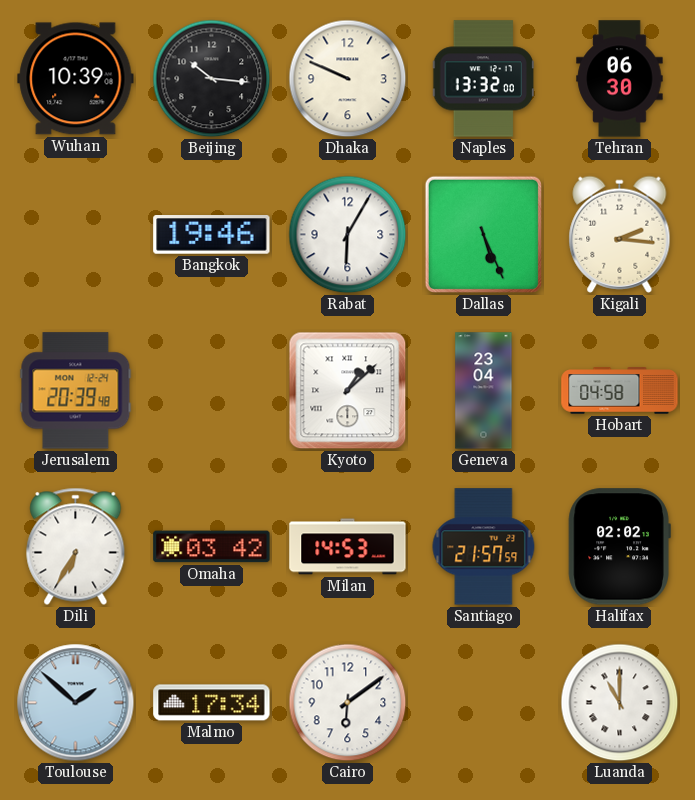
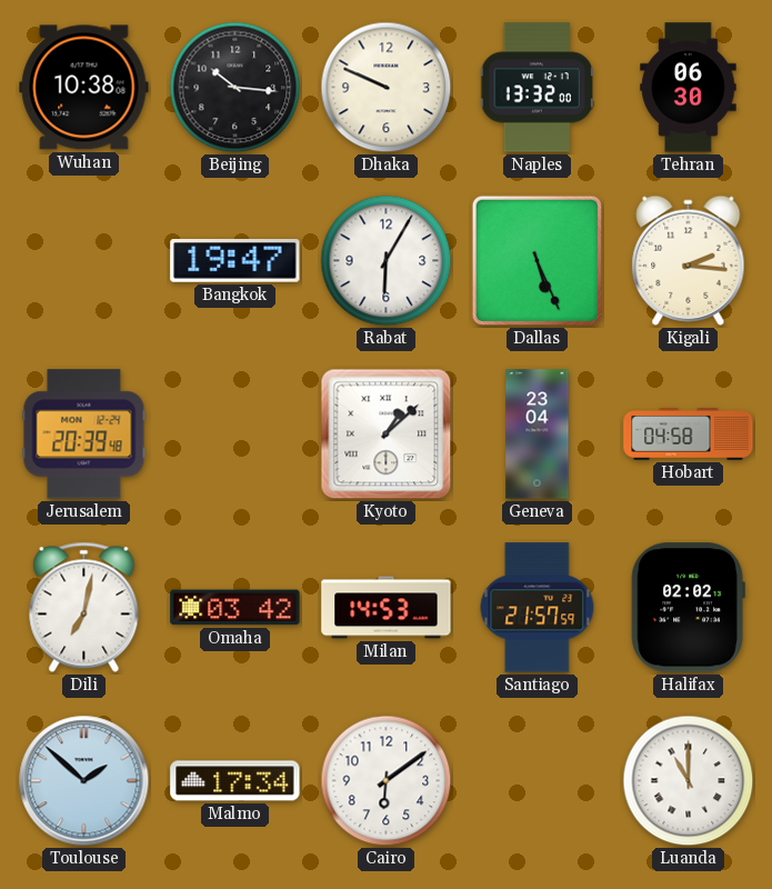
Wuhan: 10:39 -> 10:38 (84, 88)
Bangkok: 19:46 -> 19:47 (235, 261)
Dili: 6:35 -> 7:02 (84, 607)
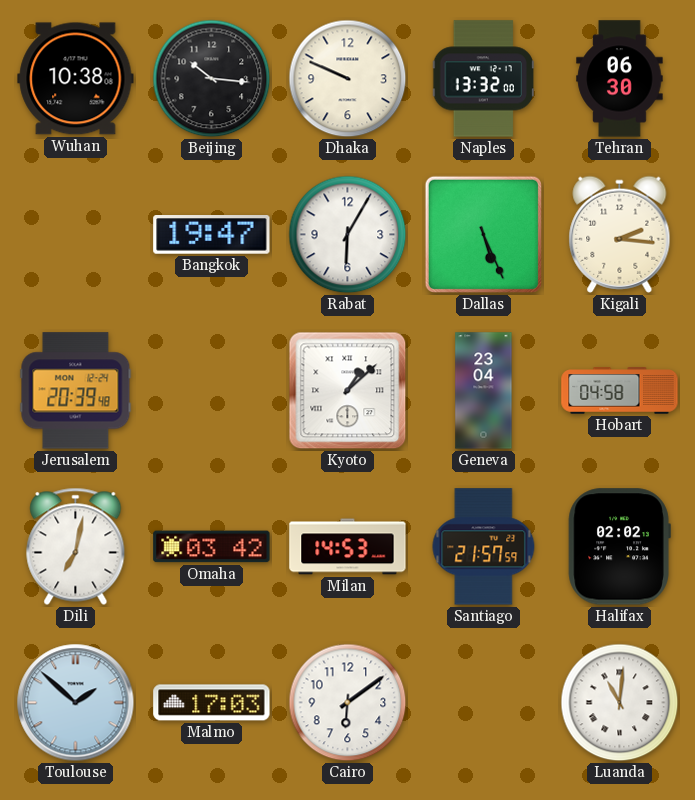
Malmo: 17:34 -> 17:03 (212, 703)
Luanda: 11:00 -> 11:01 (620, 703)
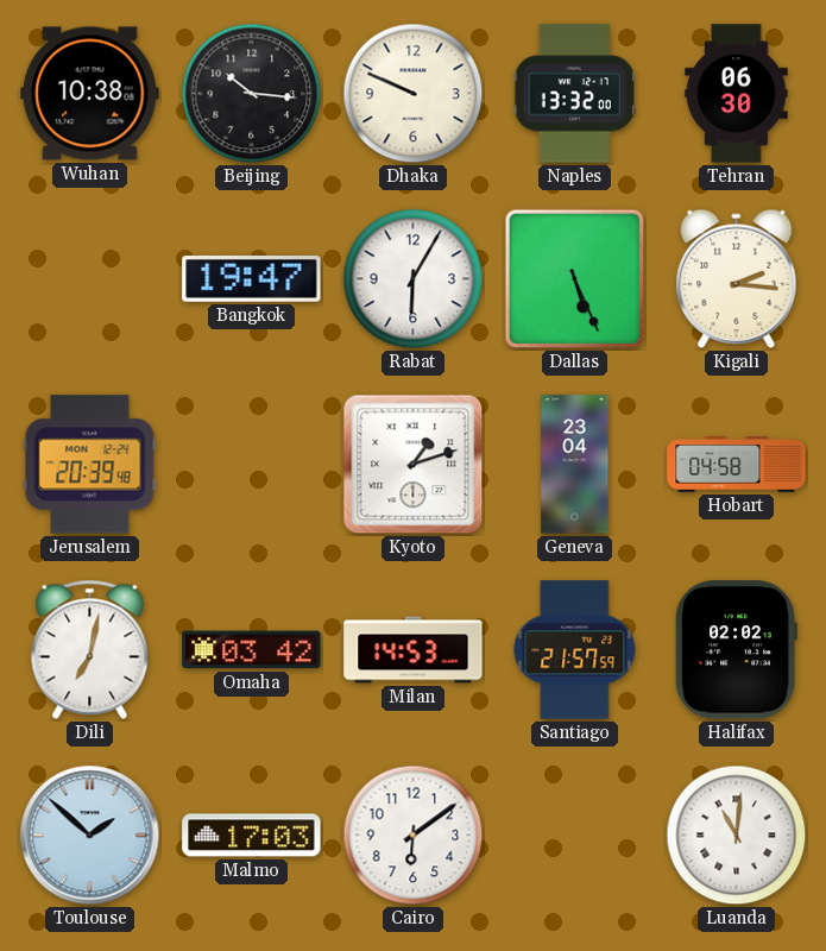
Kyoto: 1:08 -> 1:12 (414, 465)
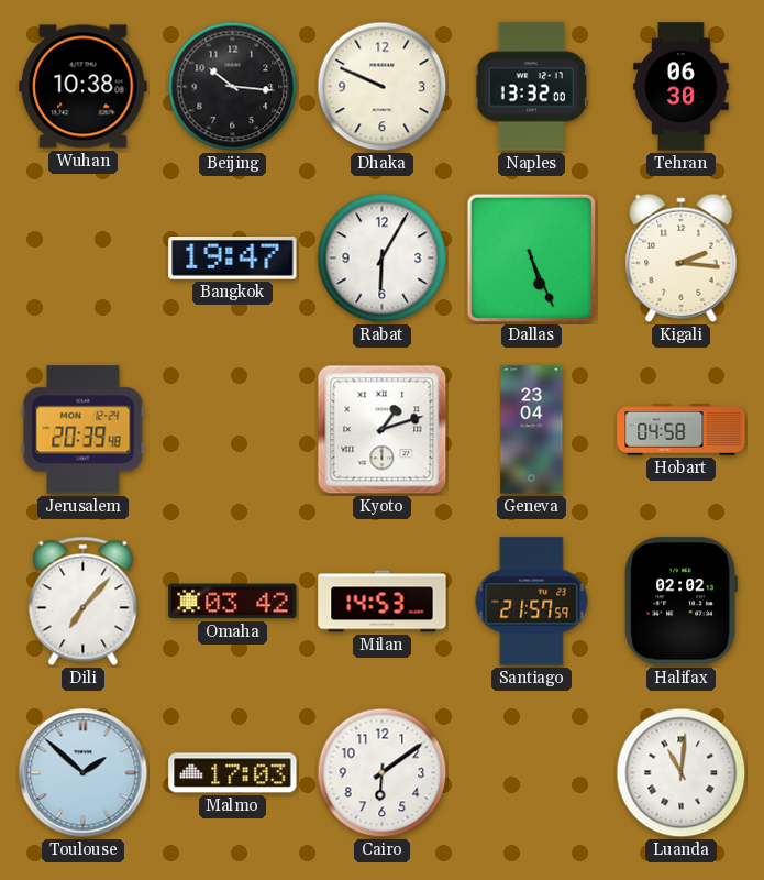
Dili: 7:02 -> 7:07 (84, 601)
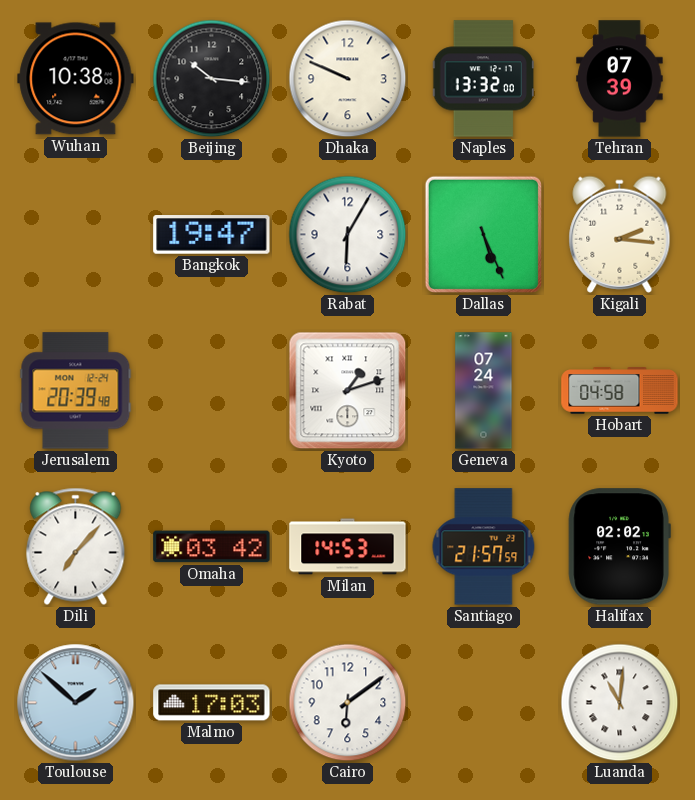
Tehran: 06:30 -> 07:39 (620, 79)
Geneva: 23:04 -> 07:24 (484, 391)
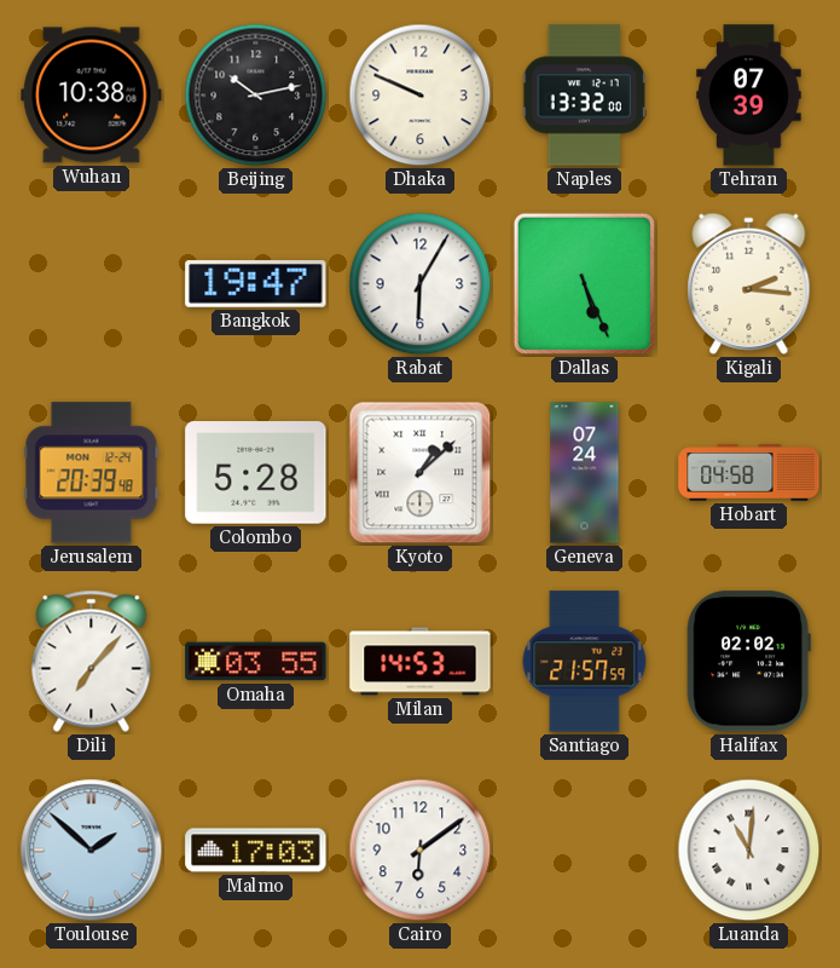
Beijing: 10:16 -> 10:13 (256, 96)
Colombo: none -> 5:28 (256, 473)
Kyoto: 1:12 -> 1:08 (421, 473)
Omaha: 03:42 -> 03:55 (256, 662)
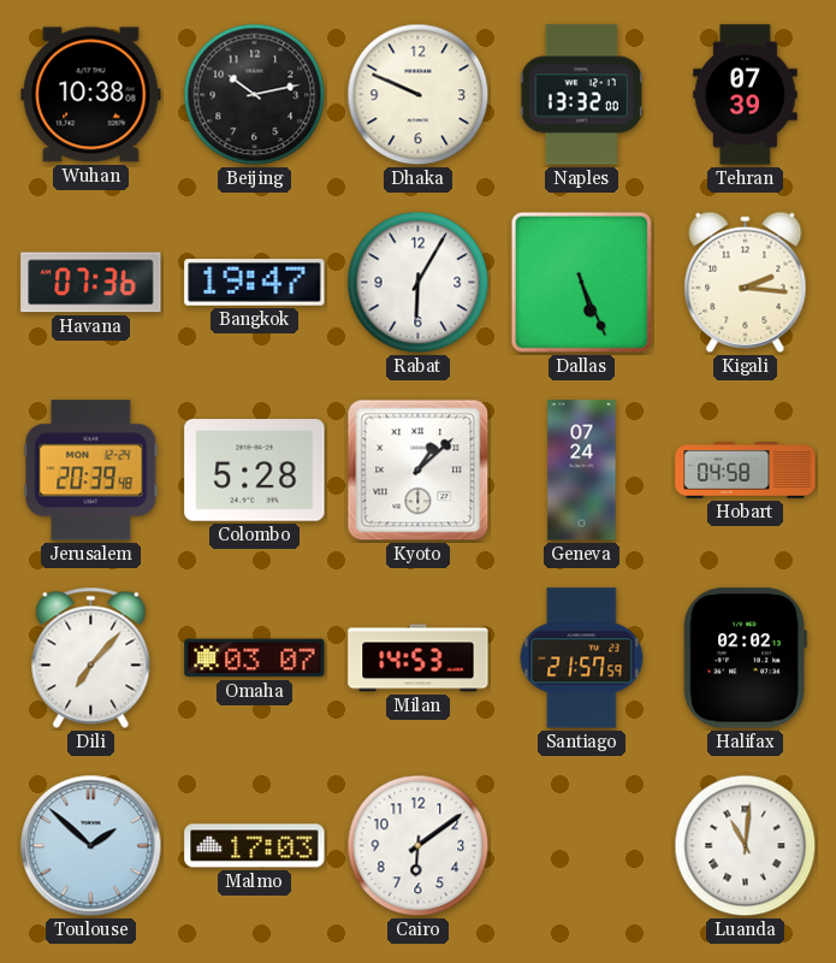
Havana: none -> 07:36 (91, 283)
Omaha: 03:55 -> 03:07 (255, 658)
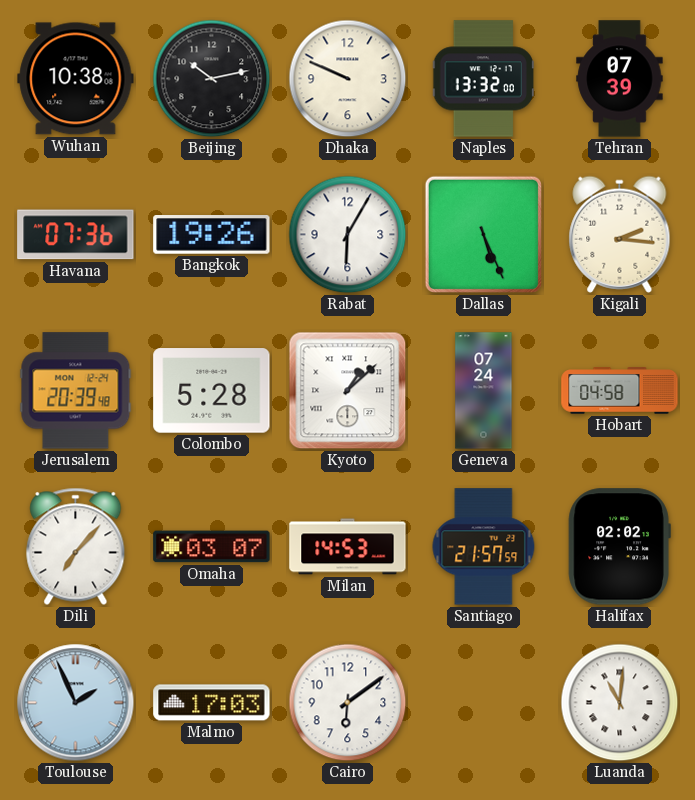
Bangkok: 19:47 -> 19:26 (212, 235)
Toulouse: 1:52 -> 1:56 (76, 703)
